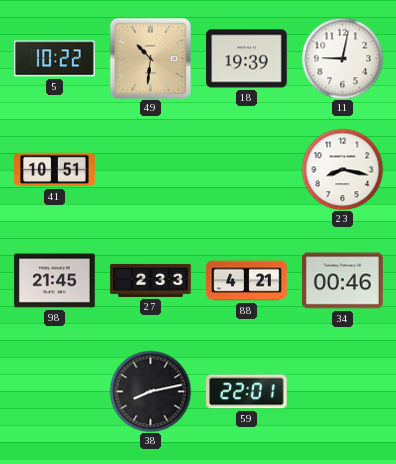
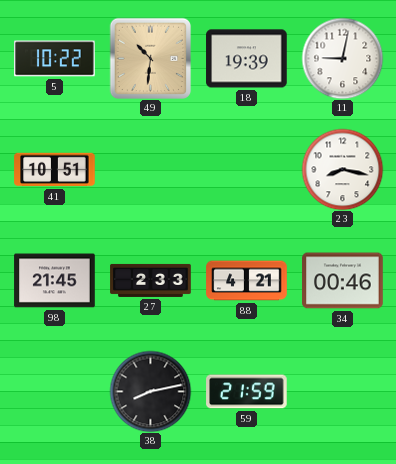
59: 22:01 -> 21:59 (247, 392)
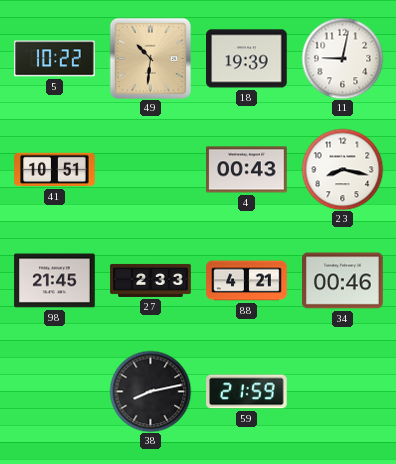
4: none -> 00:43 (247, 170)
